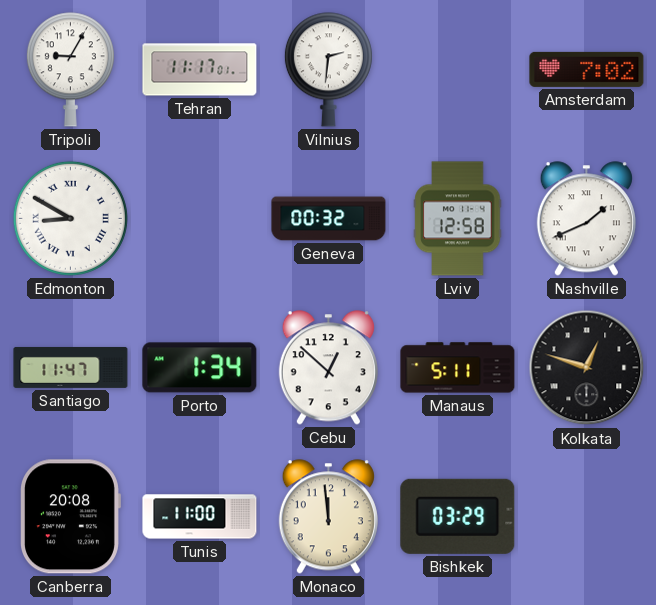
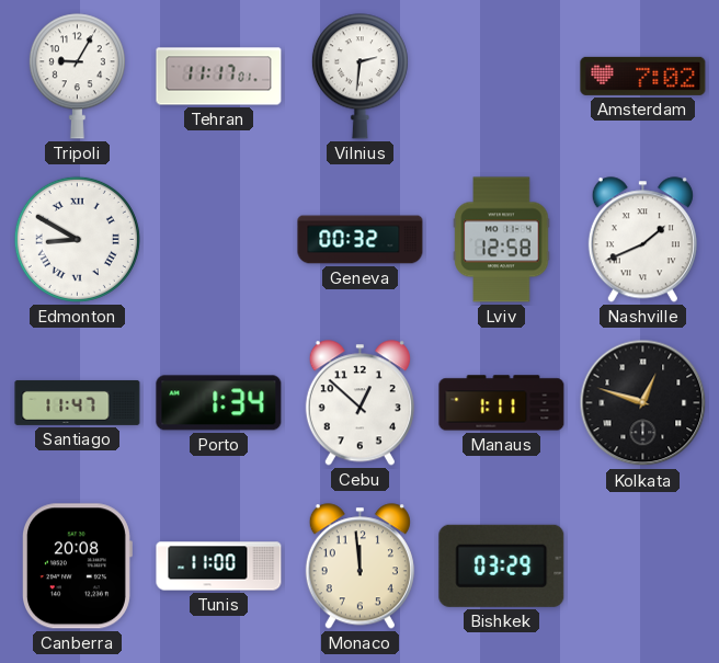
Manaus: 5:11 -> 1:11 (502, 403)
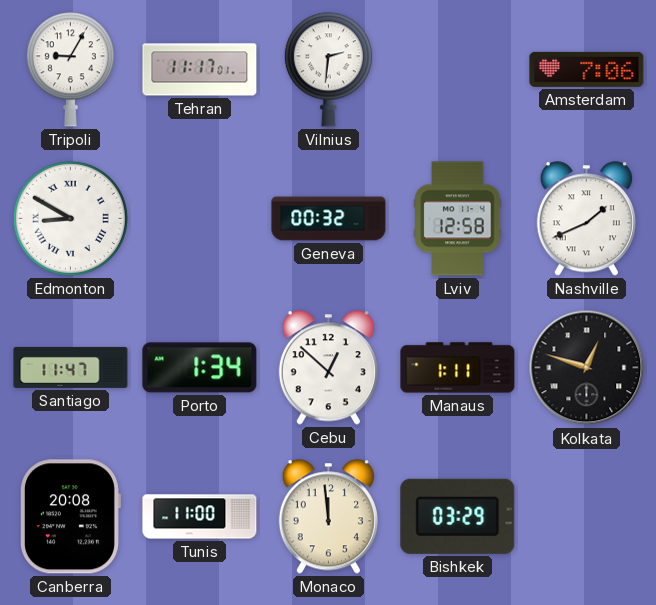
Amsterdam: 7:02 -> 7:06 (587, 69)
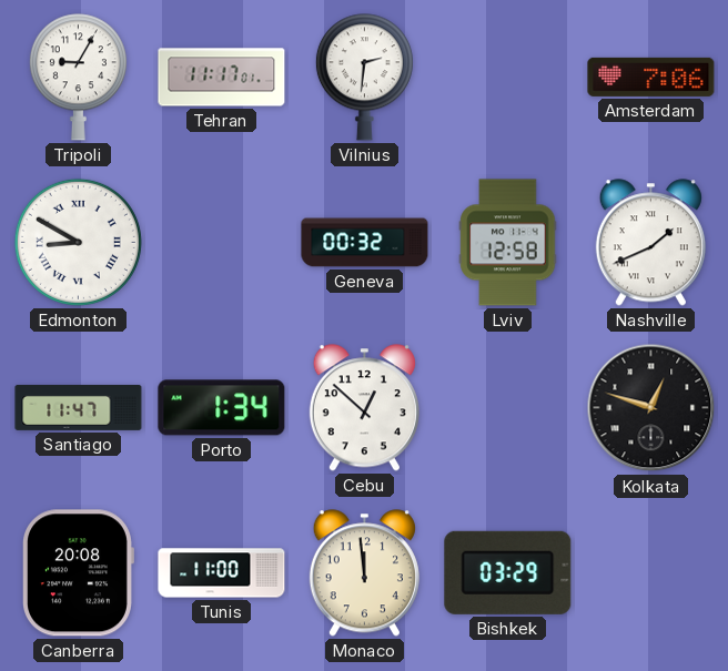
Manaus: 1:11 -> none (458, 368)
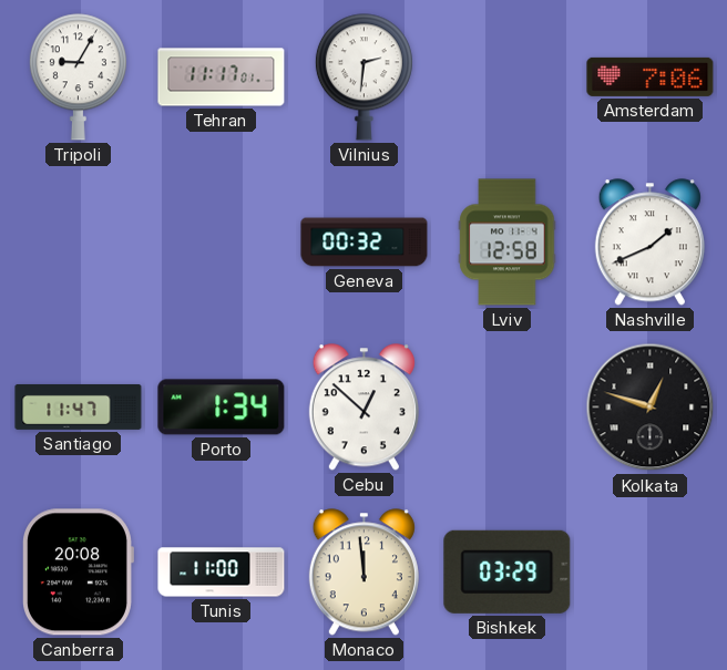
Edmonton: 8:50 -> none (78, 242)
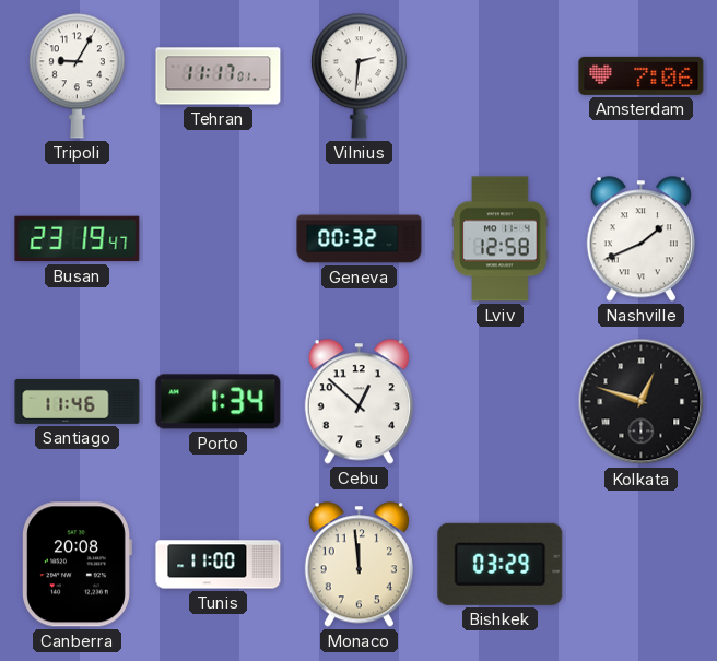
Busan: none -> 23:19 (78, 239)
Santiago: 11:47 -> 11:46 (78, 401)
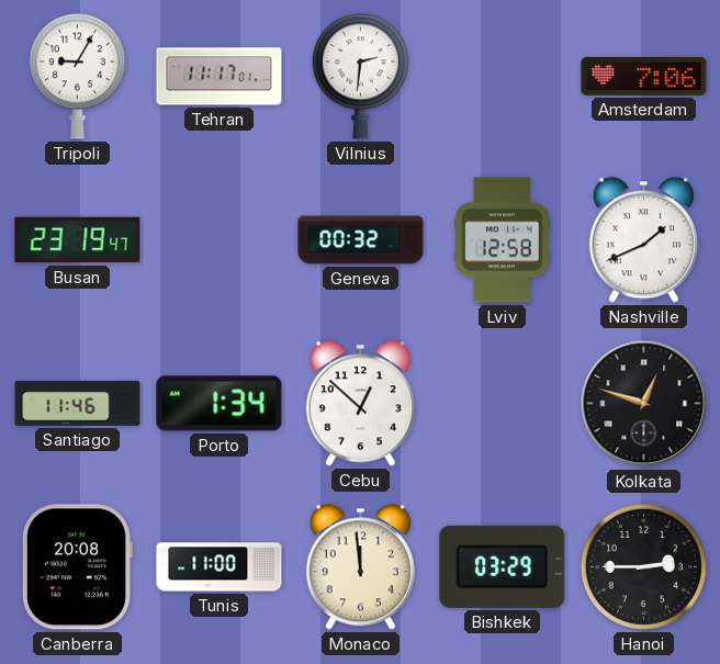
Hanoi: none -> 2:45 (643, 566)
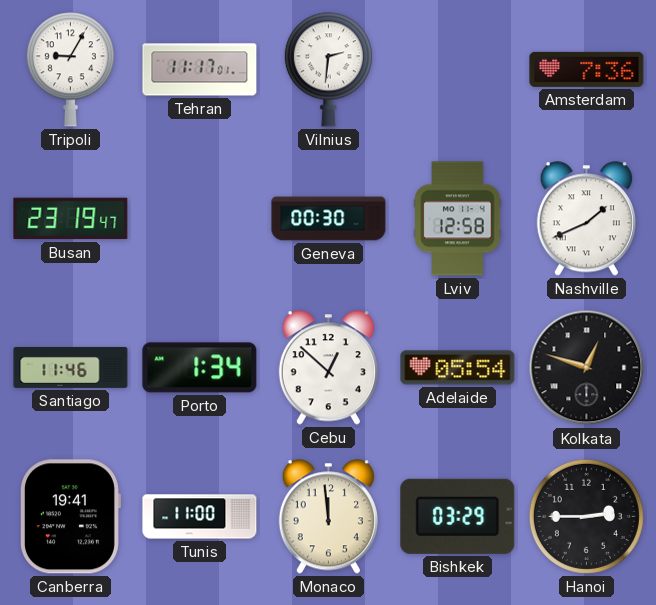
Amsterdam: 7:06 -> 7:36 (587, 69)
Geneva: 00:32 -> 00:30 (329, 219)
Adelaide: none -> 05:54 (458, 368)
Canberra: 20:08 -> 19:41 (71, 517)
